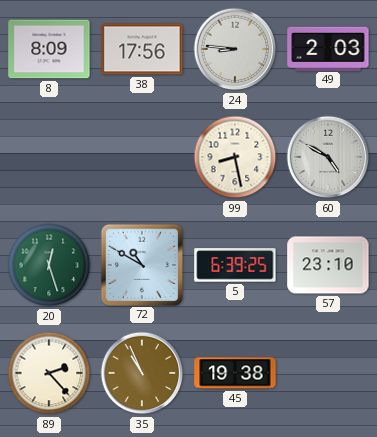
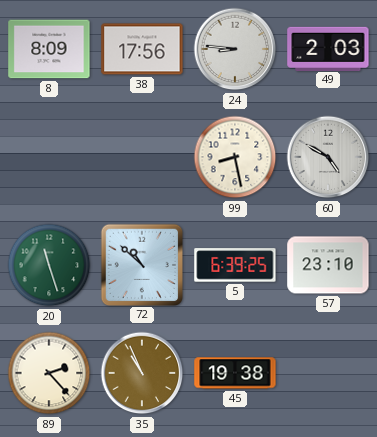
20: 12:27 -> 11:27 (49, 265)
72: 10:50 -> 10:52 (141, 264)
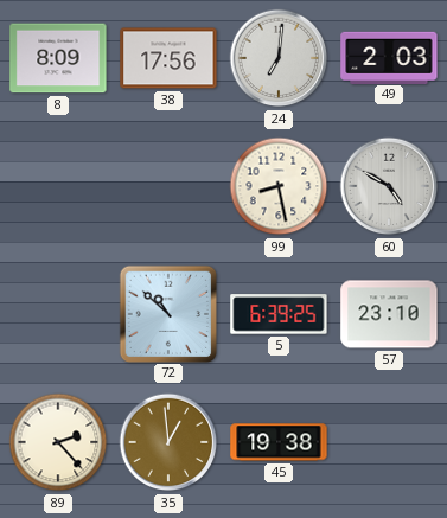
24: 8:46 -> 7:01 (279, 58)
20: 11:27 -> none (49, 265)
35: 10:56 -> 12:59 (168, 442)
